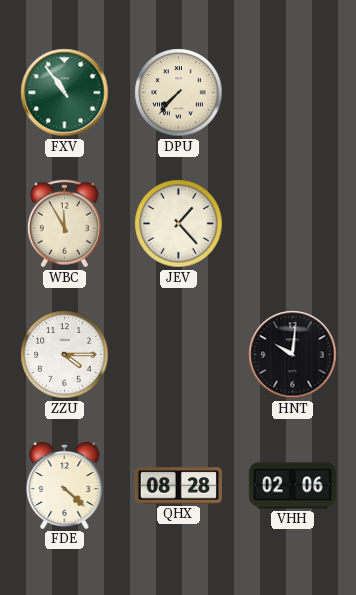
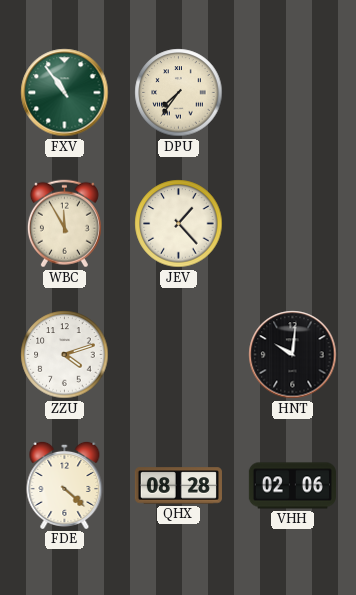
DPU: 7:37 -> 7:36 (179, 93)
ZZU: 4:15 -> 4:12 (65, 355)
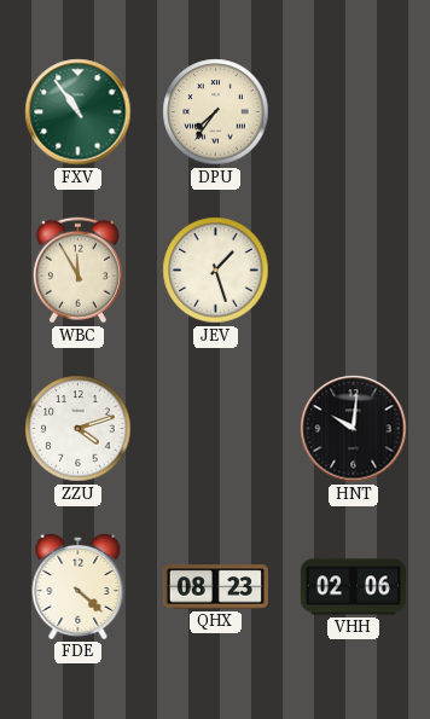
JEV: 1:23 -> 1:27 (216, 271)
QHX: 08:28 -> 08:23 (215, 587)
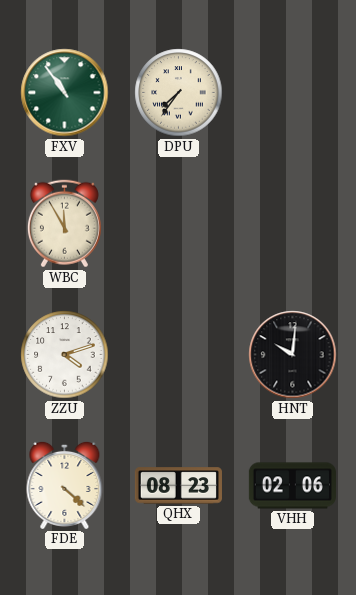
JEV: 1:27 -> none (216, 271)
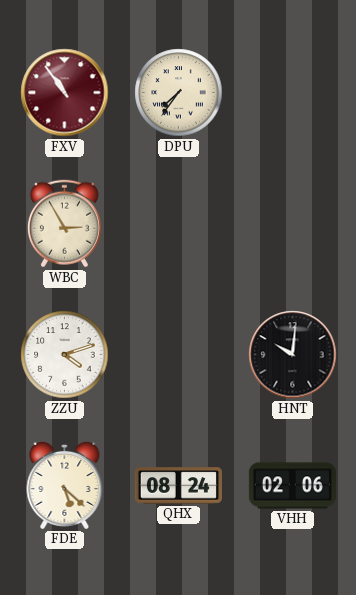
FXV dial: green -> burgundy (65, 93)
WBC: 11:55 -> 2:55 (64, 224)
FDE: 4:22 -> 5:22 (65, 485)
QHX: 08:23 -> 08:24 (178, 486)
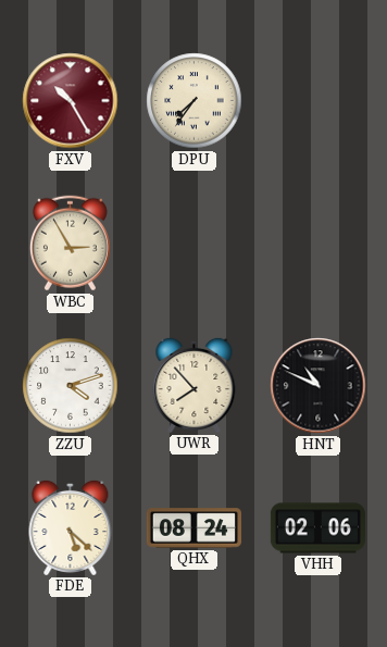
FXV: 10:54 -> 10:25 (71, 101)
UWR: none -> 7:53 (195, 385)
HNT: 10:01 -> 10:49 (319, 386)
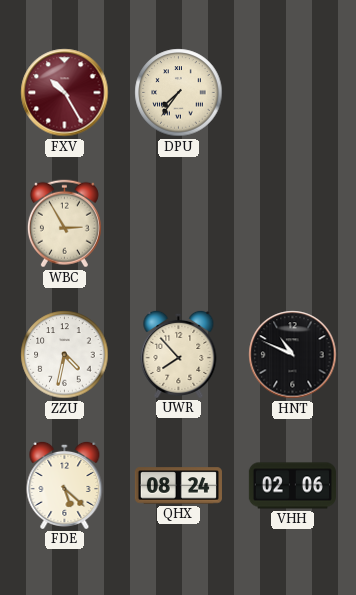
ZZU: 4:12 -> 4:32 (65, 355)
